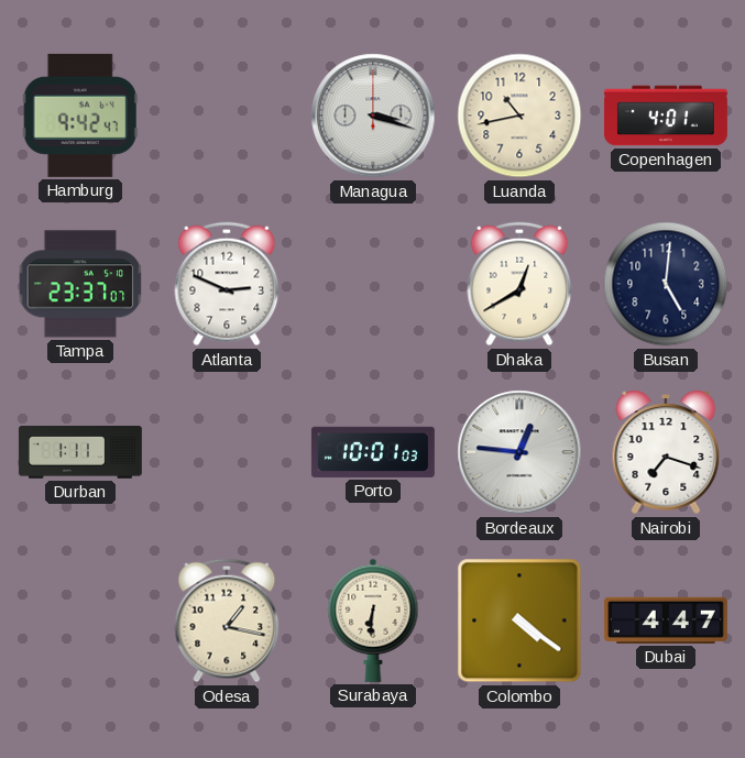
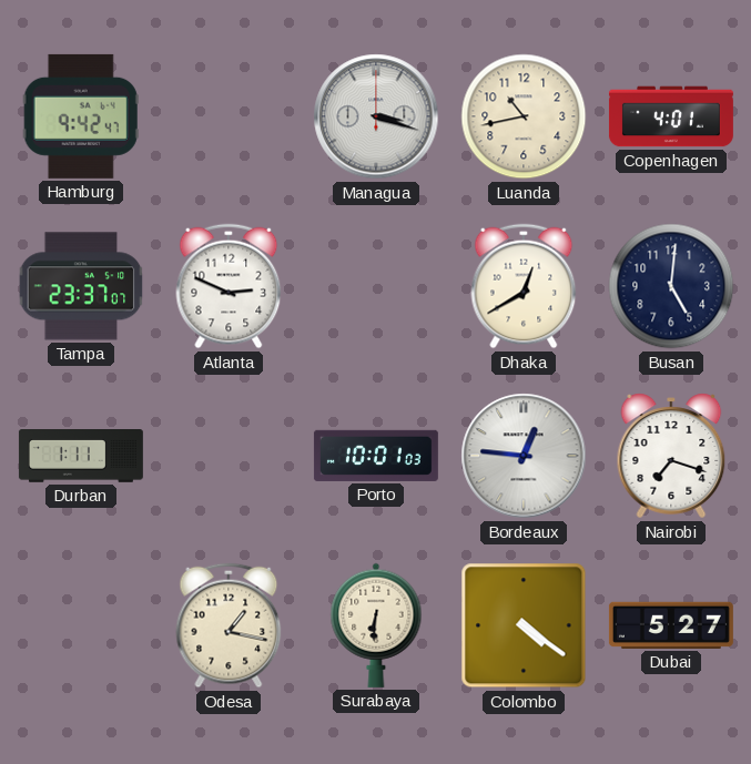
Dubai: 4:47 -> 5:27 (671, 625)
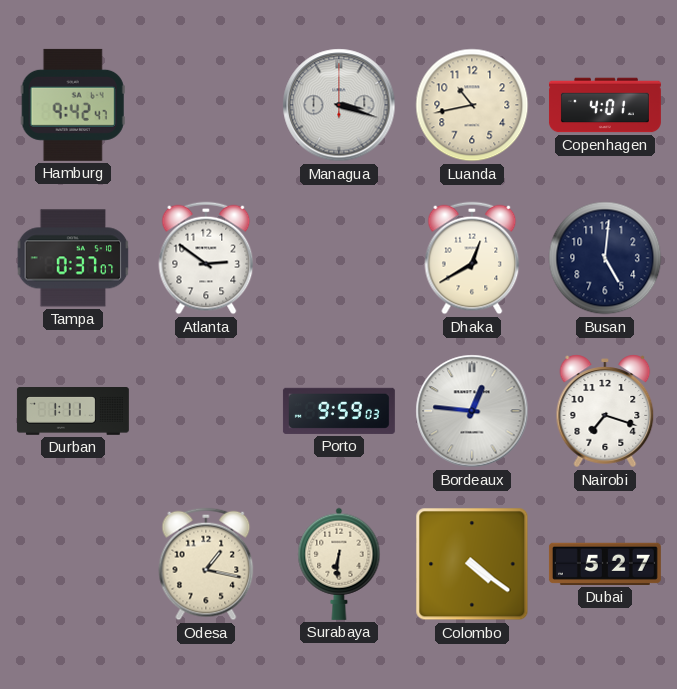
Tampa: 23:37 -> 0:37 (73, 258)
Atlanta: 2:49 -> 2:51 (206, 258)
Porto: 10:01 -> 9:59 (339, 411)
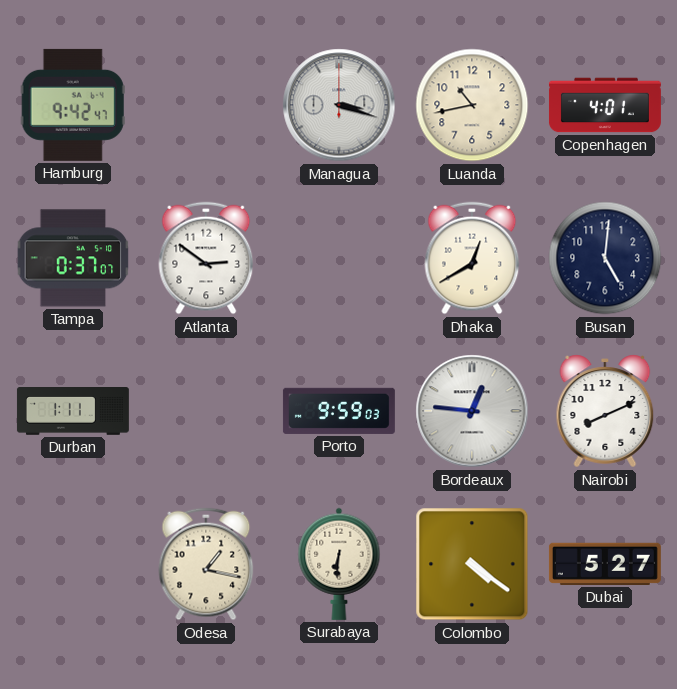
Nairobi: 7:18 -> 8:11 (605, 411)
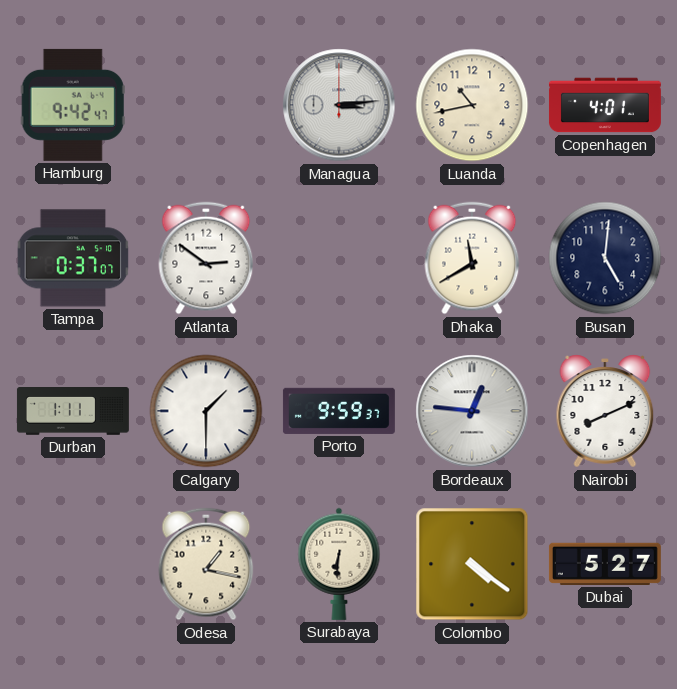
Managua: 3:18 -> 3:14 (339, 105)
Dhaka: 12:40 -> 11:40 (472, 258)
Calgary: none -> 1:30 (206, 411)
Porto: 9:59:03 -> 9:59:37 (339, 411)
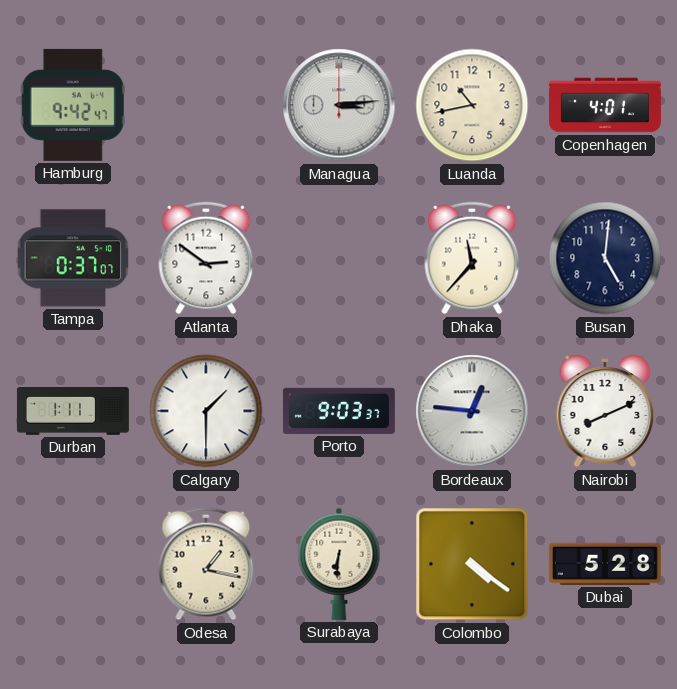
Dhaka: 11:40 -> 11:37 (472, 258)
Porto: 9:59 -> 9:03 (339, 411)
Dubai: 5:27 -> 5:28 (605, 564)
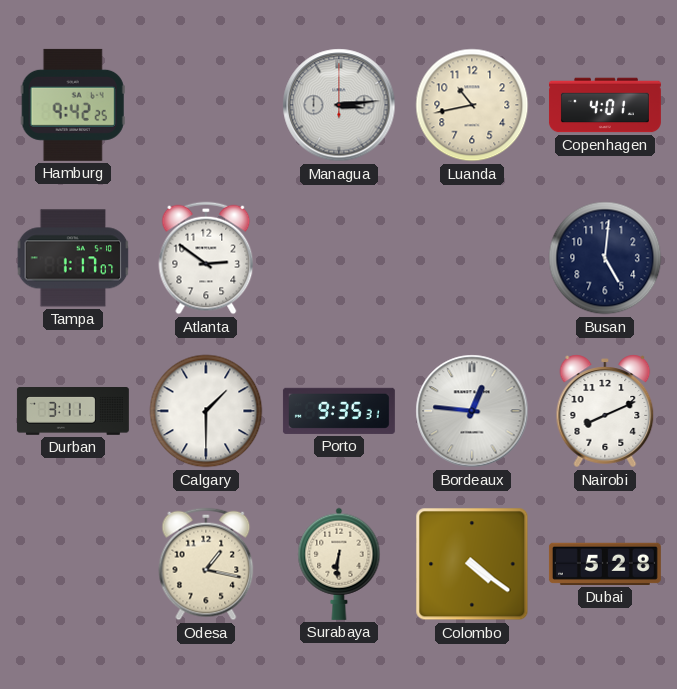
Hamburg: 9:42:47 -> 9:42:25 (73, 105)
Tampa: 0:37 -> 1:17 (73, 258)
Dhaka: 11:37 -> none (472, 258)
Durban: 1:11 -> 3:11 (73, 412)
Porto: 9:03 -> 9:35 (339, 411)
